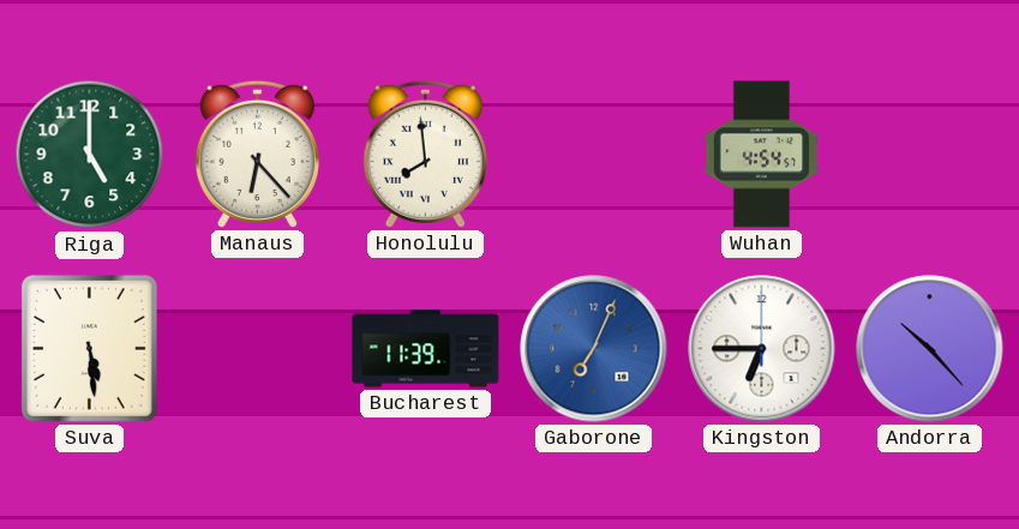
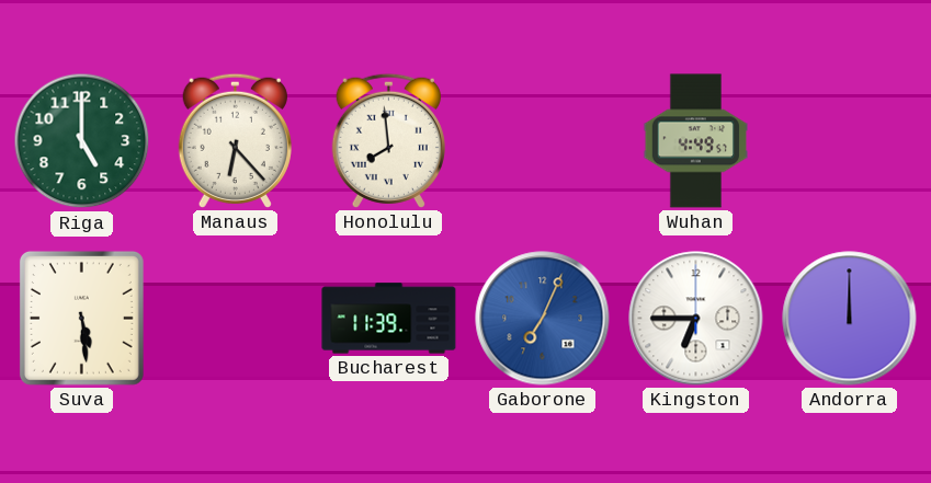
Wuhan: 4:54 -> 4:49 (695, 141)
Andorra: 10:23 -> 12:00 (850, 319)
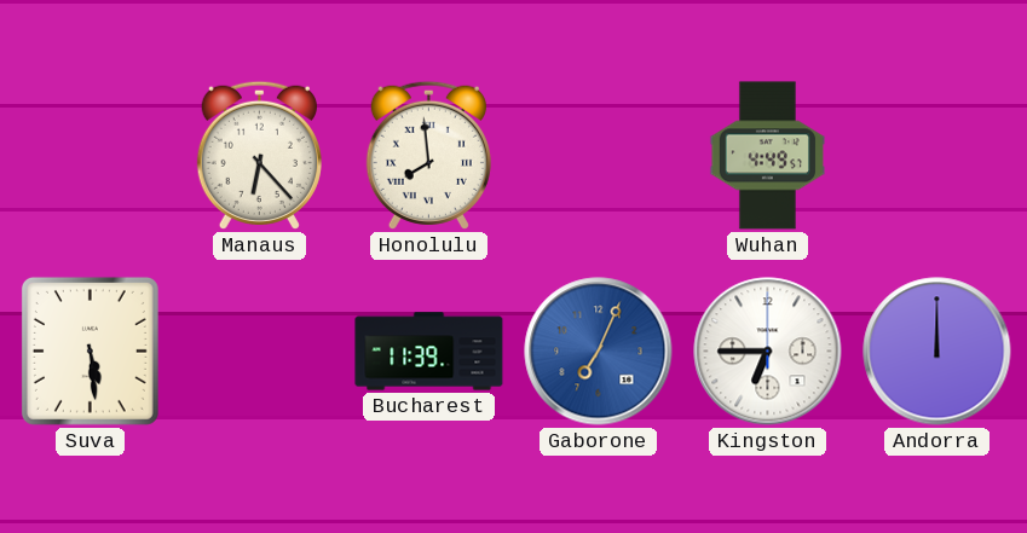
Riga: 5:00 -> none (82, 141)
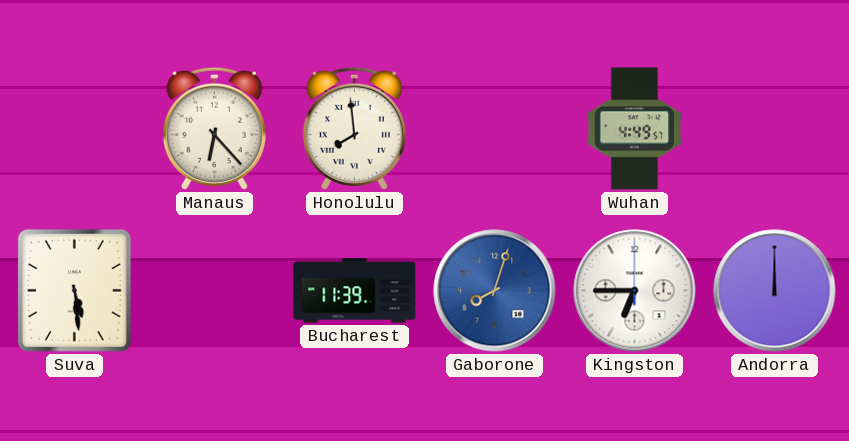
Gaborone: 7:04 -> 8:03 (495, 291)
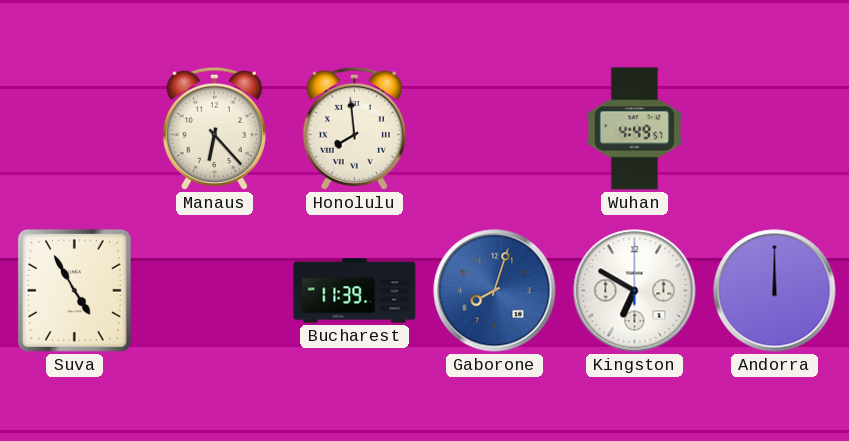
Suva: 5:29 -> 4:55 (74, 290)
Kingston: 6:45 -> 6:50 (635, 291)
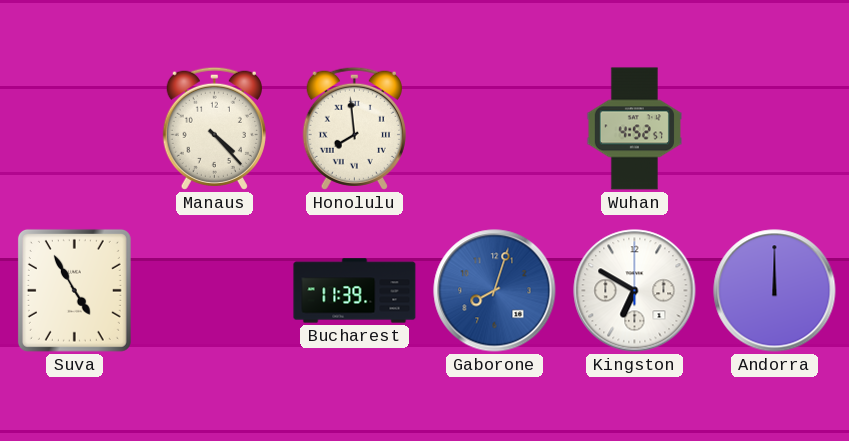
Manaus: 6:23 -> 4:23 (214, 128)
Wuhan: 4:49 -> 4:52 (634, 129)
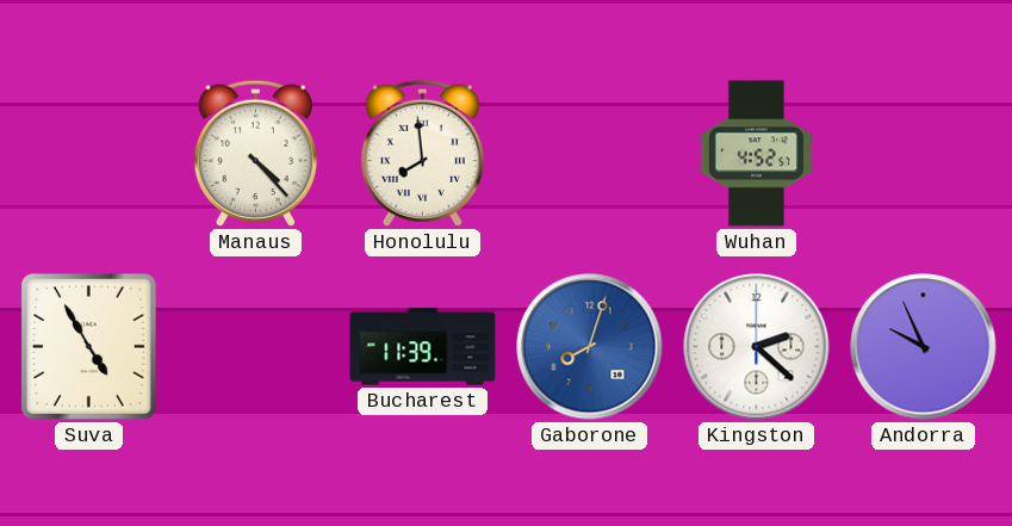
Kingston: 6:50 -> 2:22 (757, 347)
Andorra: 12:00 -> 9:56 (924, 347)
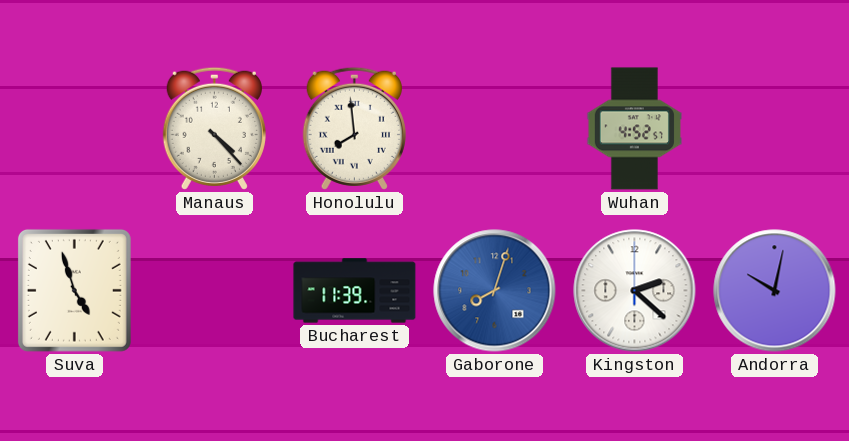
Suva: 4:55 -> 4:57 (74, 290)
Andorra: 9:56 -> 10:02 (775, 291)
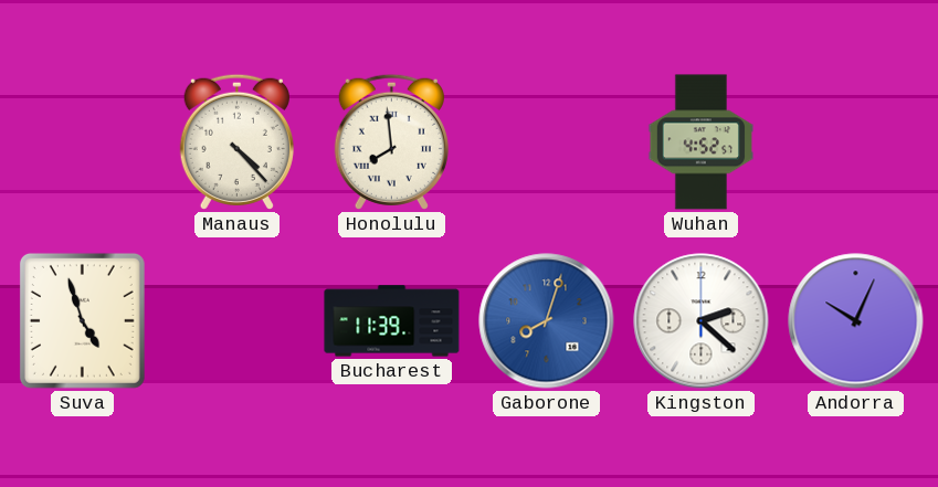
Andorra: 10:02 -> 10:04 (856, 321)
